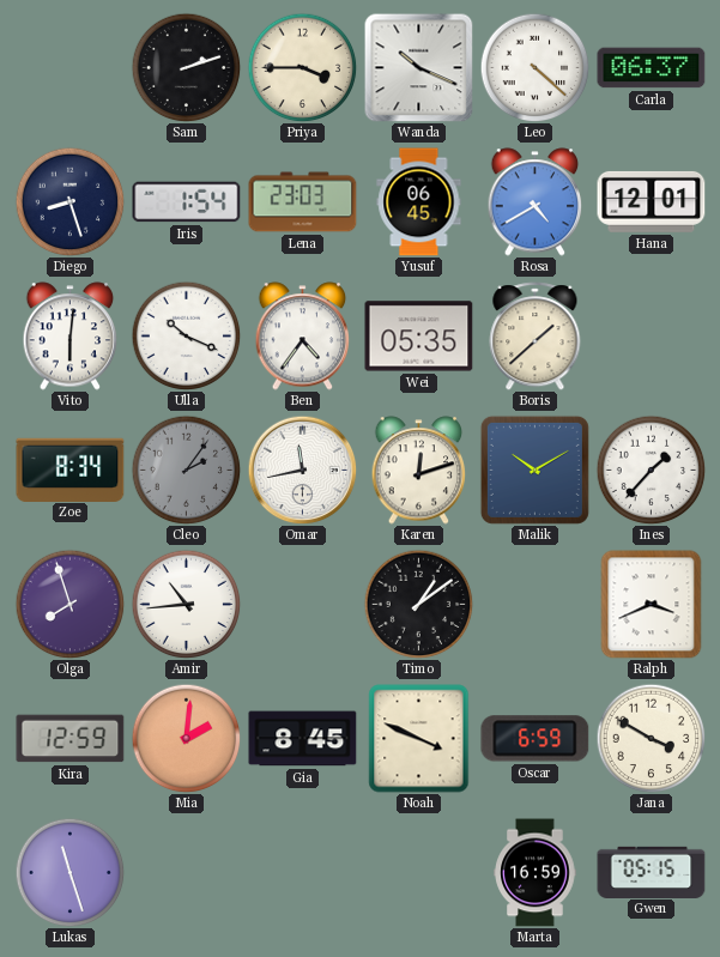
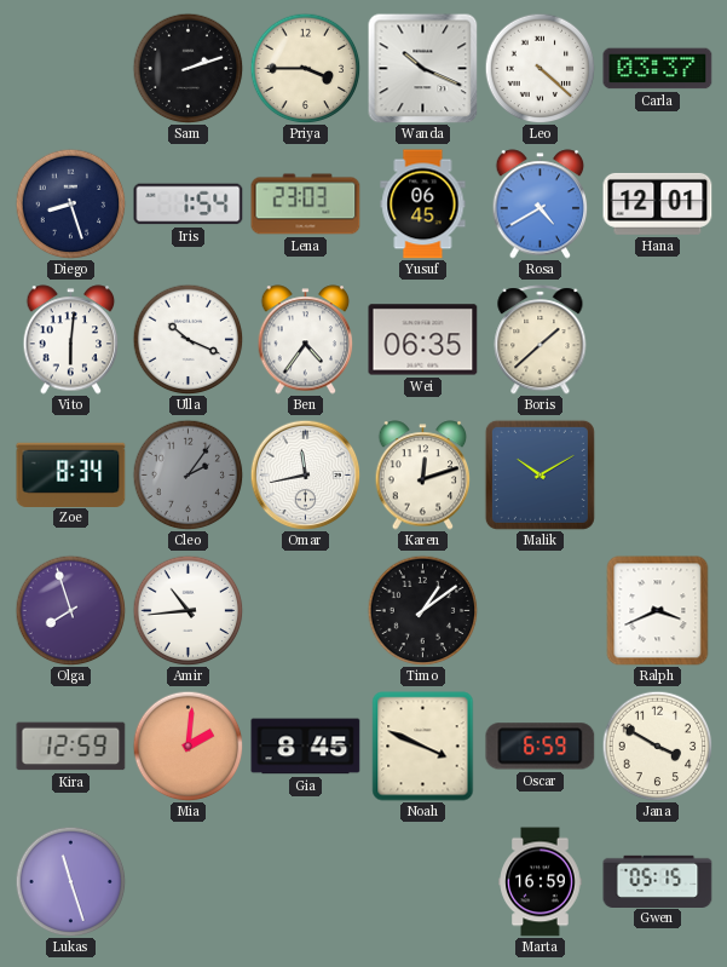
Carla: 06:37 -> 03:37 (658, 69)
Wei: 05:35 -> 06:35 (423, 340)
Ines: 1:37 -> none (651, 470)
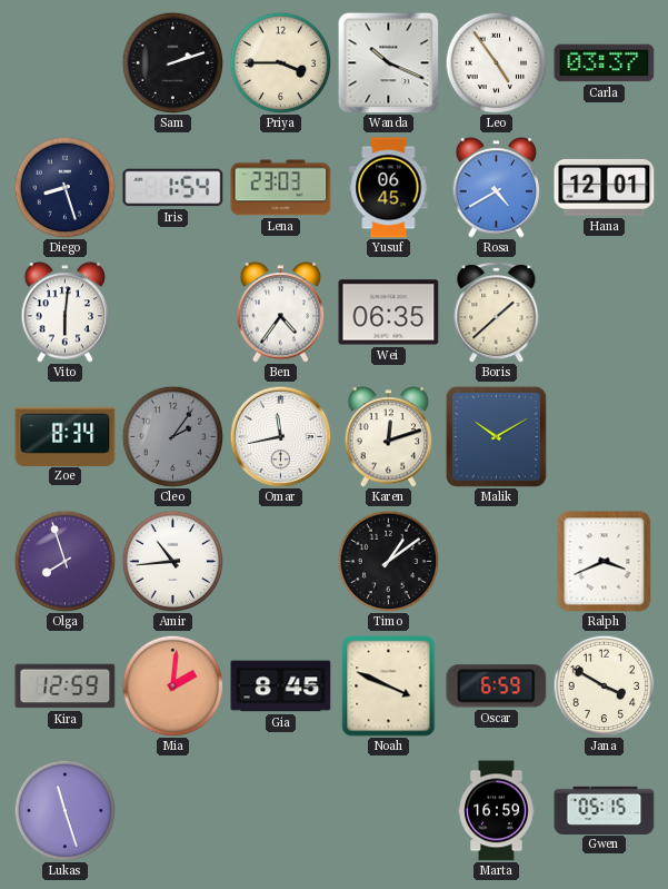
Leo: 4:22 -> 4:54 (496, 62)
Ulla: 10:19 -> none (187, 339)
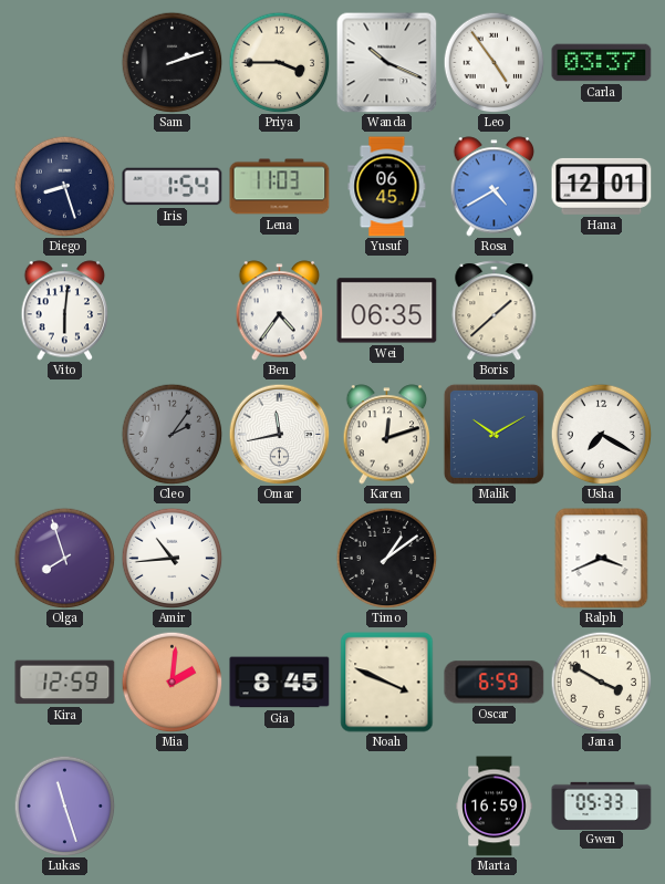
Lena: 23:03 -> 11:03 (280, 187)
Zoe: 8:34 -> none (66, 436)
Usha: none -> 7:20 (601, 434)
Gwen: 05:15 -> 05:33 (602, 805)
